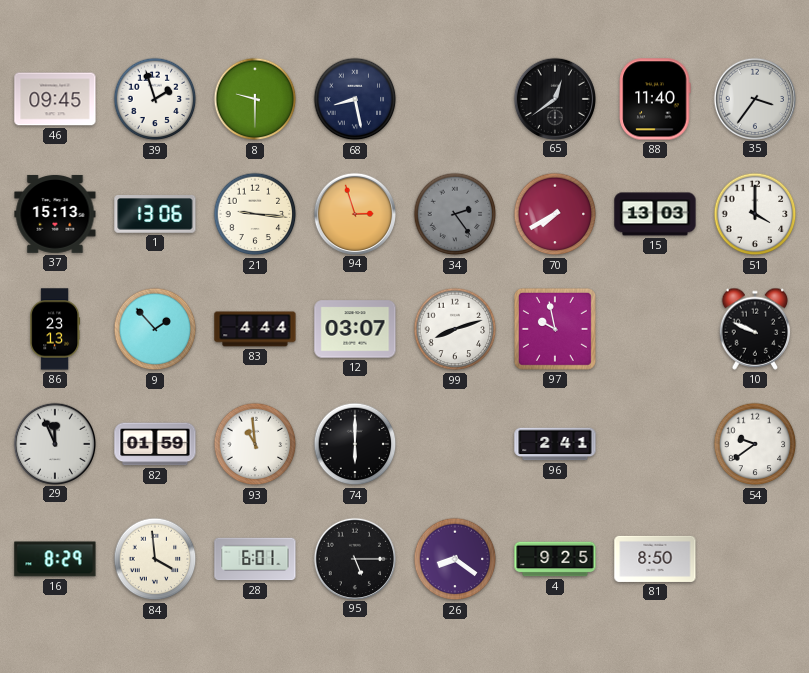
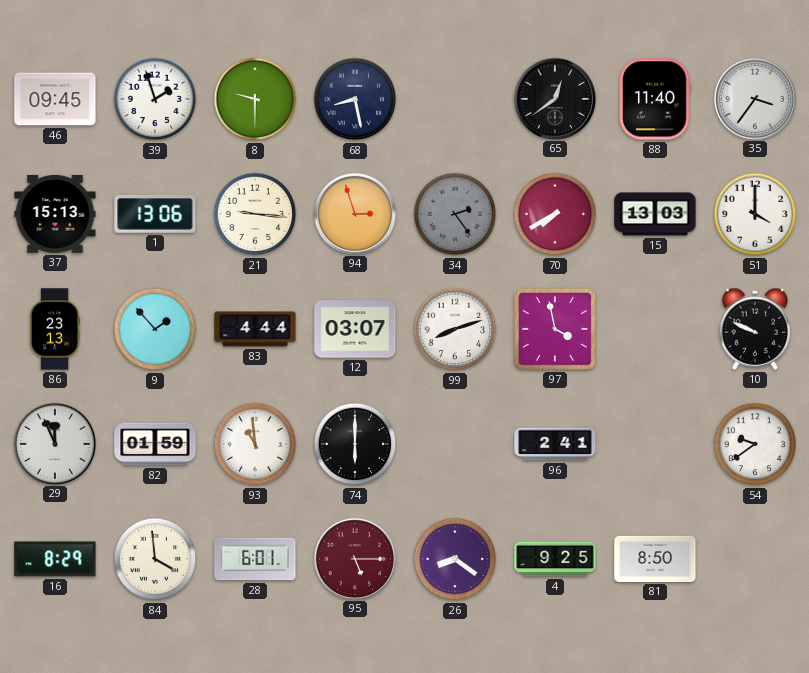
97: 9:58 -> 3:58 (555, 329)
95 dial: black -> burgundy (354, 558)
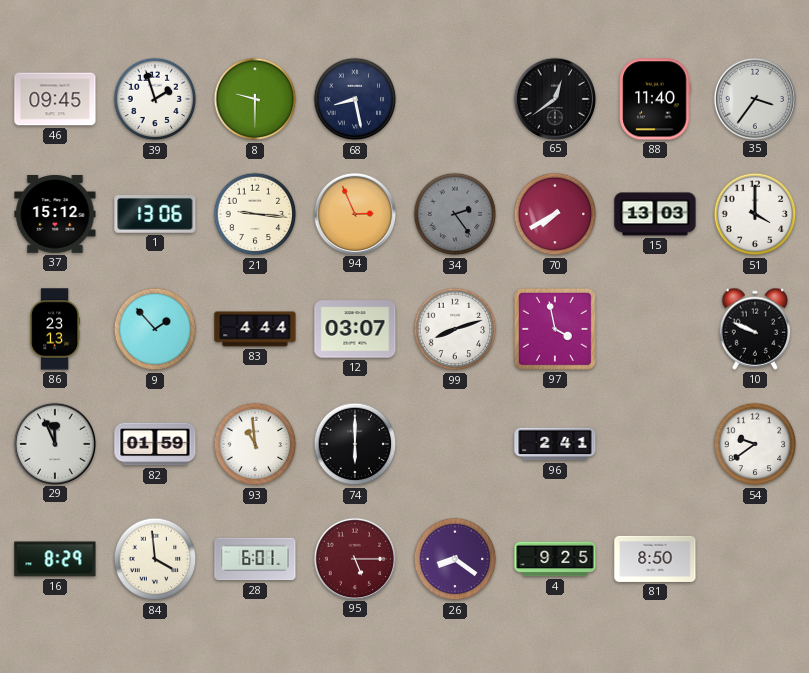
37: 15:13 -> 15:12 (55, 214)
94: 2:57 -> 2:56 (354, 213)
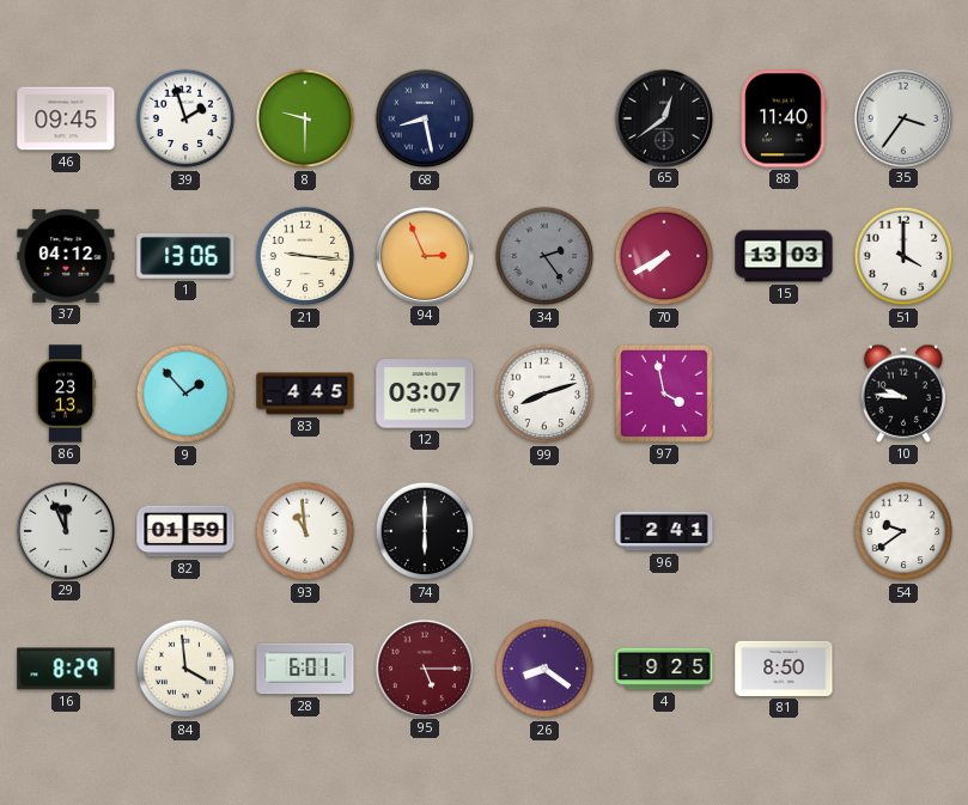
37: 15:12 -> 04:12 (66, 256)
83: 4:44 -> 4:45 (305, 394)
10: 9:49 -> 9:46 (903, 394)
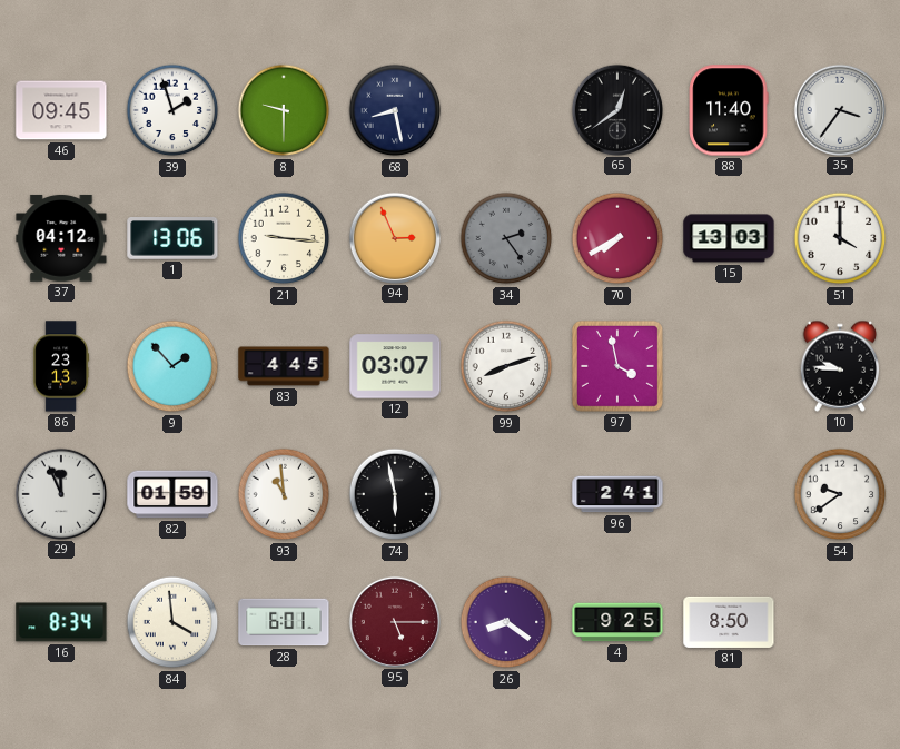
74: 6:00 -> 5:58 (395, 494)
16: 8:29 -> 8:34 (61, 622)
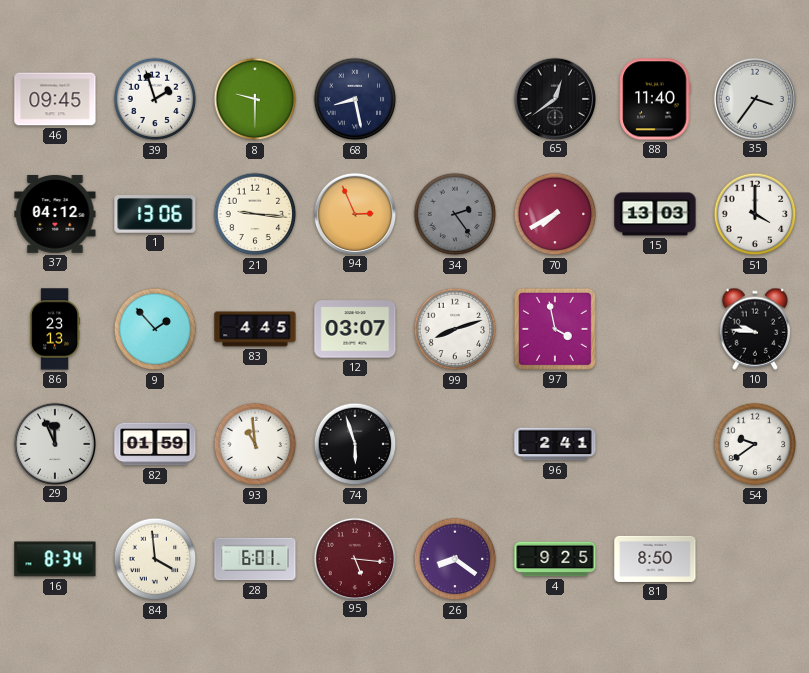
74: 5:58 -> 5:57 (355, 444)
95: 5:15 -> 5:16 (354, 558)
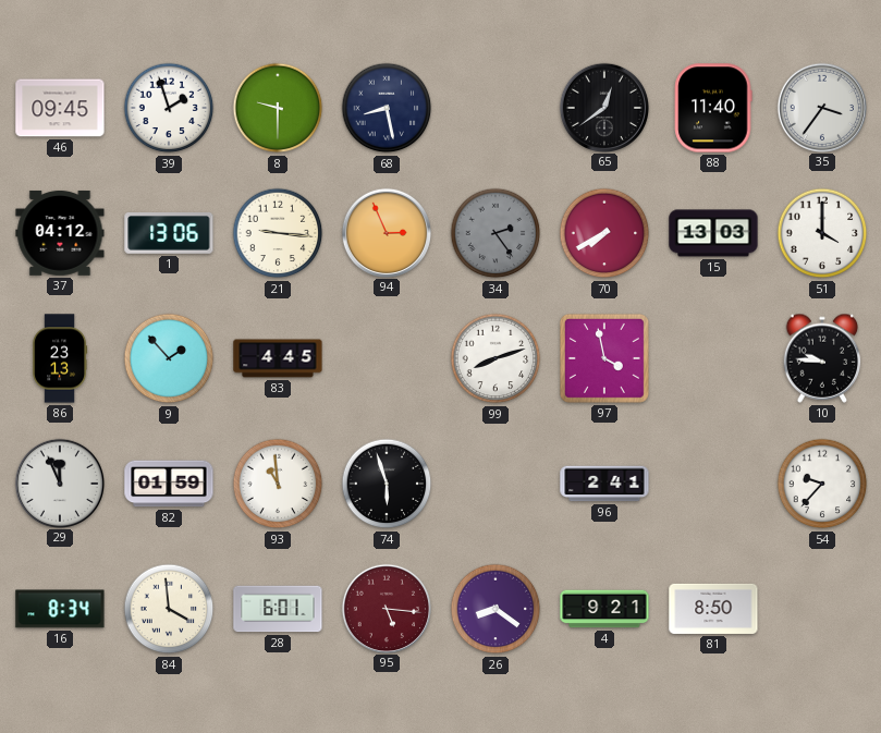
12: 03:07 -> none (355, 329)
54: 9:39 -> 9:37 (822, 484)
4: 9:25 -> 9:21 (604, 609)
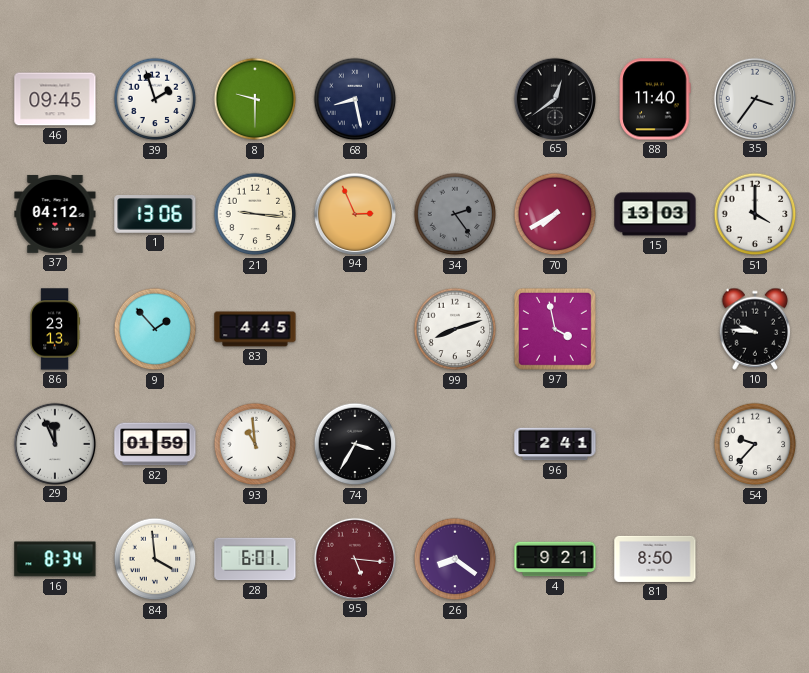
74: 5:57 -> 3:35 (355, 444)
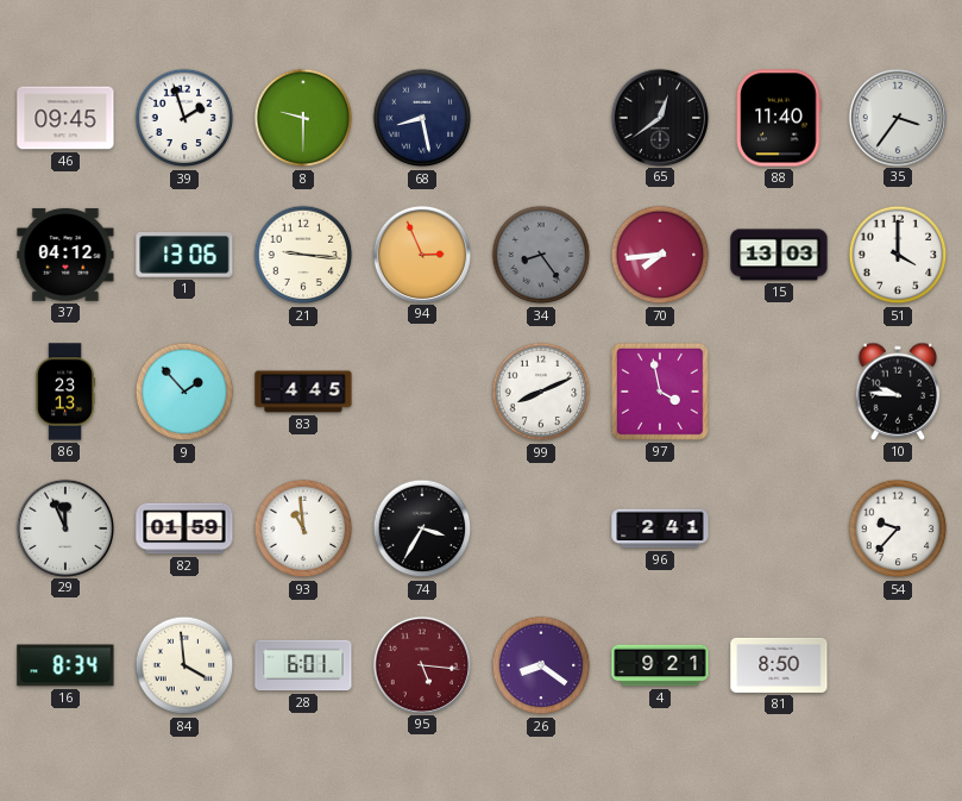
34: 2:24 -> 8:24 (541, 255)
70: 7:40 -> 7:44 (660, 255)
99: 8:12 -> 8:11 (541, 392)
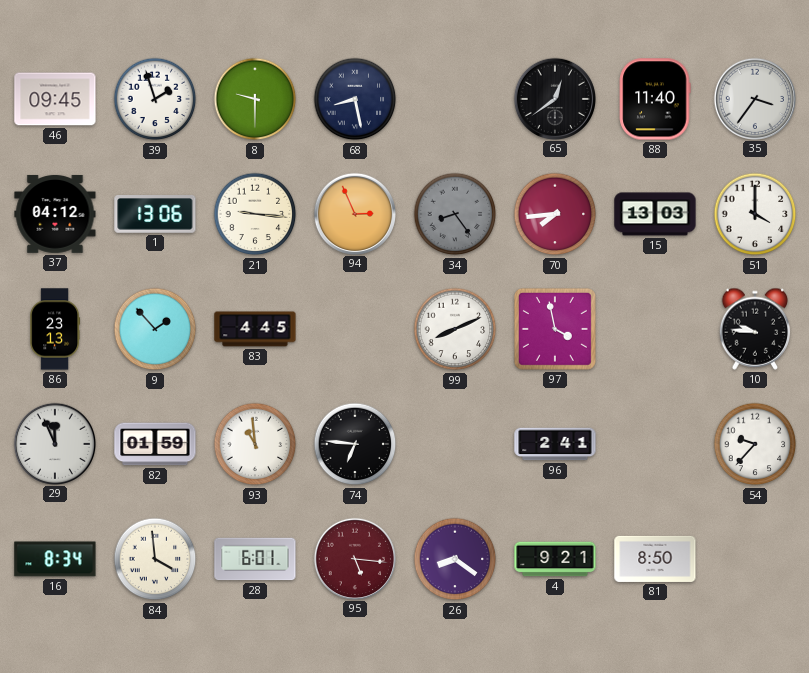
74: 3:35 -> 6:46 (355, 444)
